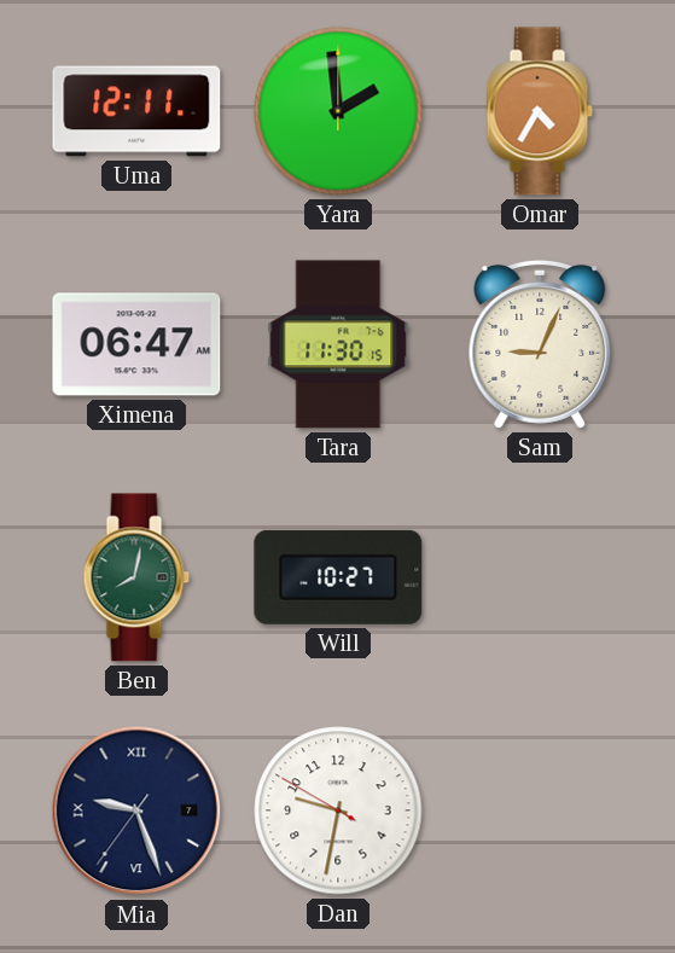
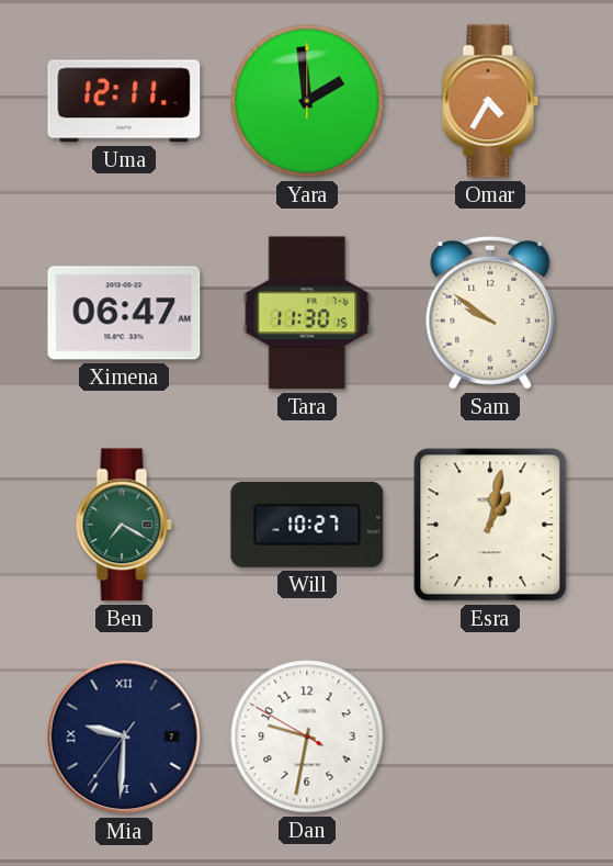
Sam: 9:04 -> 9:51 (490, 313)
Ben: 8:02 -> 7:20 (124, 525)
Esra: none -> 1:02 (490, 525)
Mia: 9:26 -> 9:30 (124, 736)
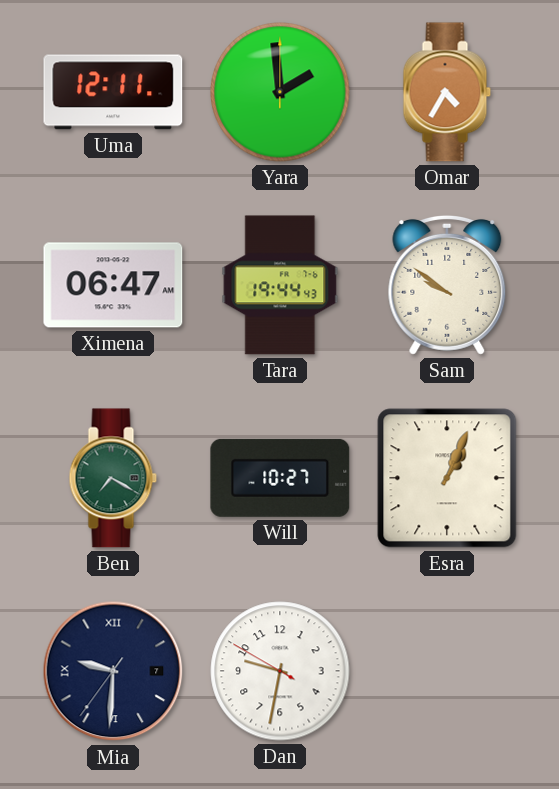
Tara: 11:30 -> 19:44 (280, 285)
Esra: 1:02 -> 1:04 (447, 478)
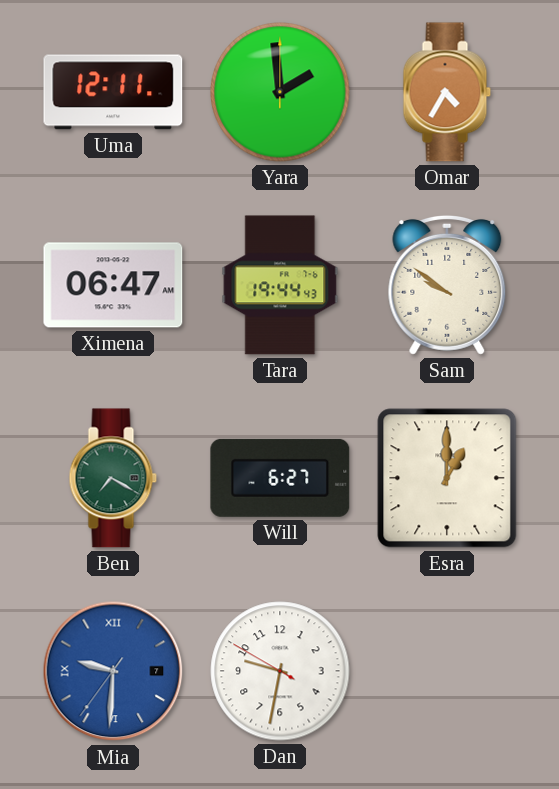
Will: 10:27 -> 6:27 (280, 478)
Esra: 1:04 -> 1:00 (447, 478)
Mia dial: navy -> blue (113, 671)
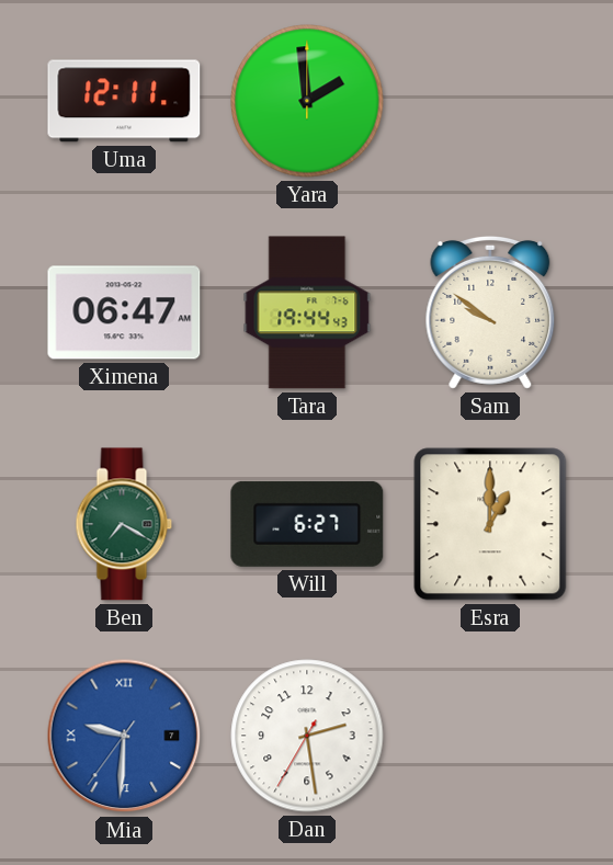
Omar: 4:35 -> none (447, 92)
Dan: 9:31 -> 2:28 (307, 736)
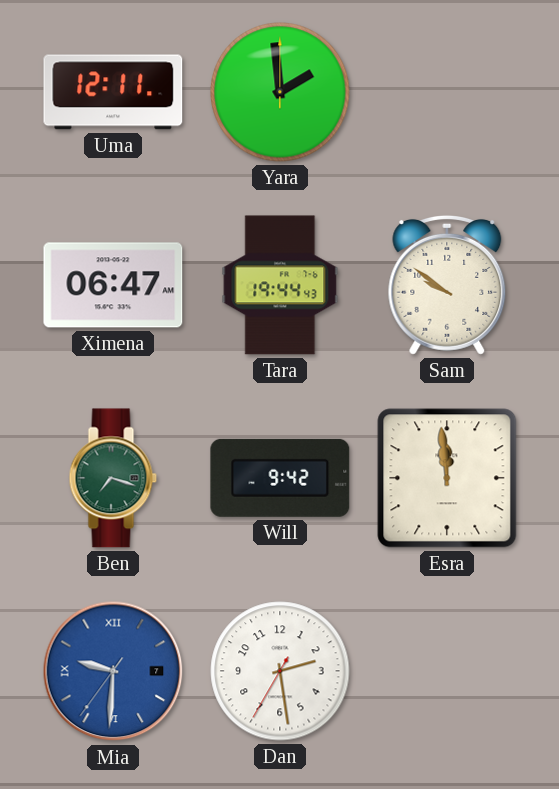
Ben: 7:20 -> 7:18 (113, 478)
Will: 6:27 -> 9:42 (280, 478)
Esra: 1:00 -> 11:59 (447, 478)
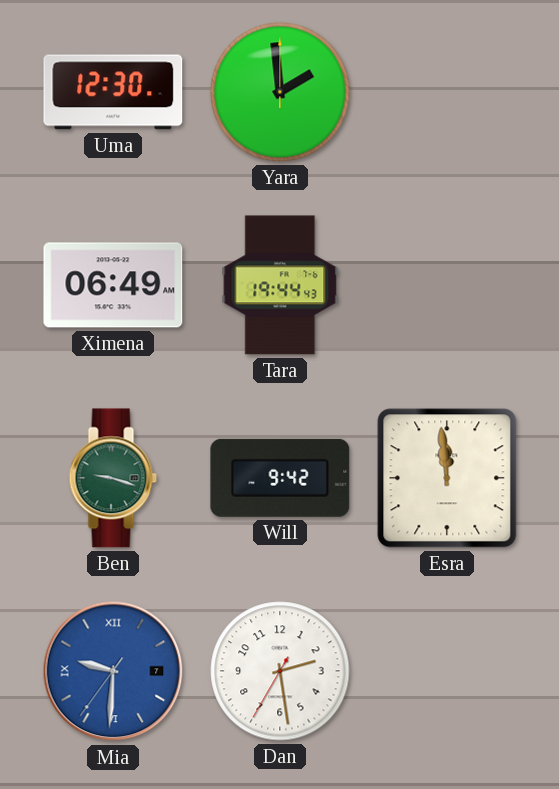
Uma: 12:11 -> 12:30 (113, 92)
Ximena: 06:47 -> 06:49 (113, 285)
Sam: 9:51 -> none (447, 285)
Ben: 7:18 -> 9:18 (113, 478)
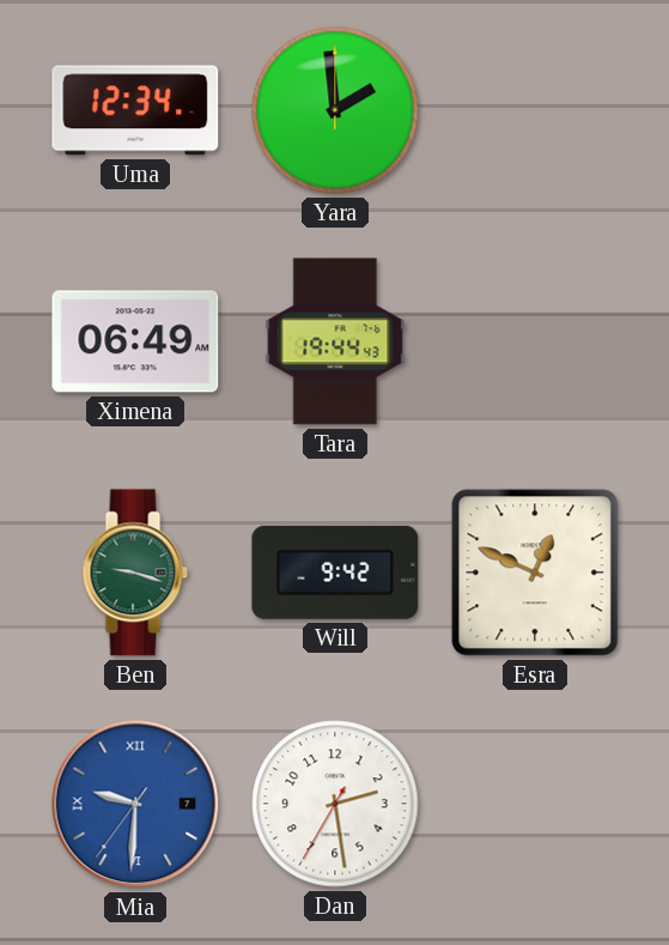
Uma: 12:30 -> 12:34 (135, 110)
Esra: 11:59 -> 12:49 (535, 573)
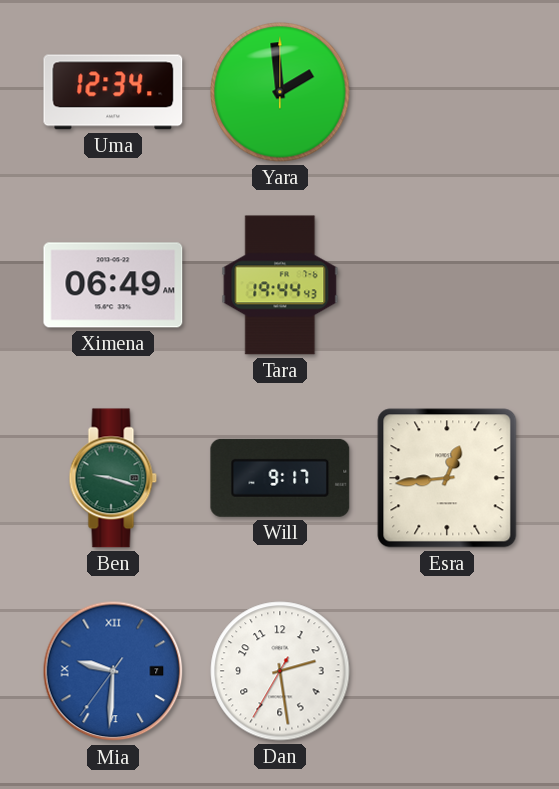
Will: 9:42 -> 9:17 (280, 478)
Esra: 12:49 -> 12:44 (447, 478)
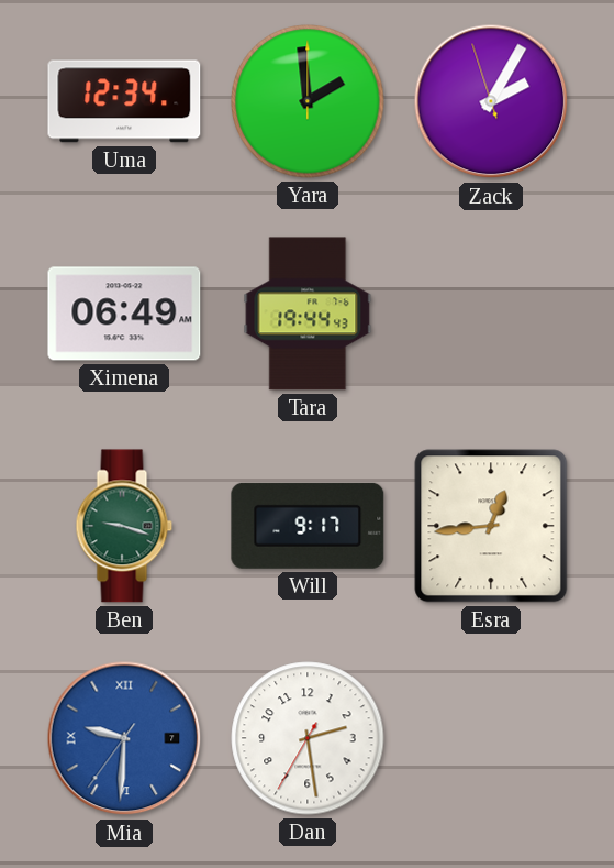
Zack: none -> 2:04 (491, 101)
